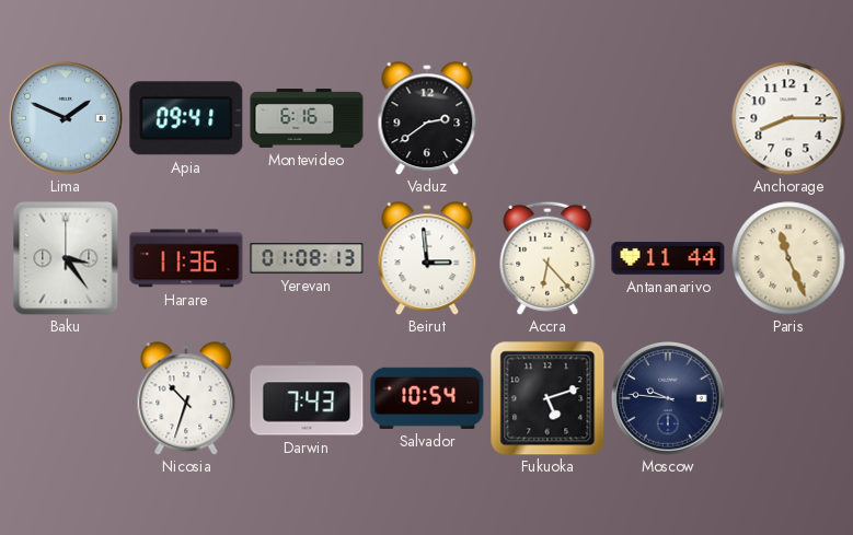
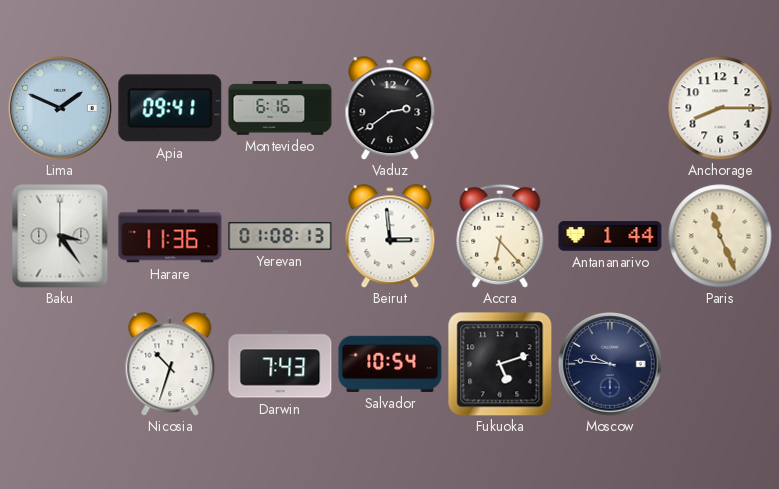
Antananarivo: 11:44 -> 1:44 (610, 236)
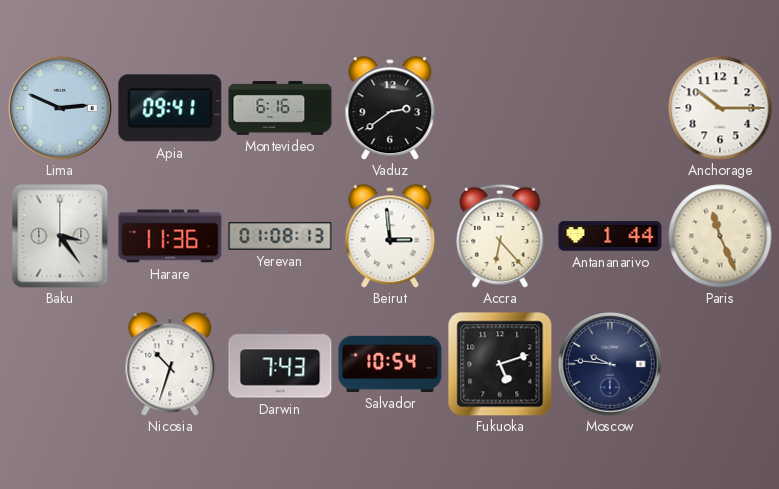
Lima: 1:49 -> 2:49 (60, 108)
Anchorage: 8:15 -> 10:15 (720, 108)
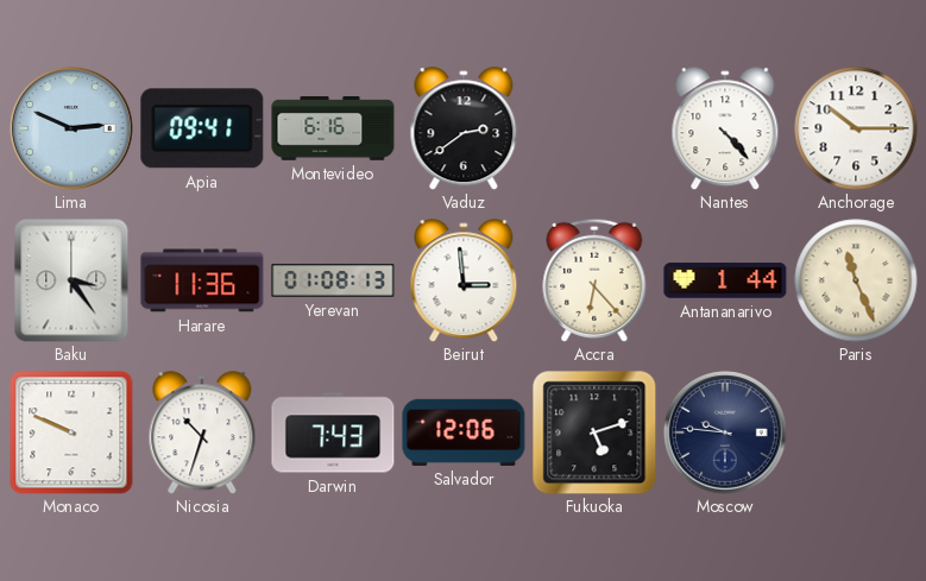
Nantes: none -> 4:23 (725, 128)
Monaco: none -> 9:49 (71, 432)
Salvador: 10:54 -> 12:06 (464, 432)
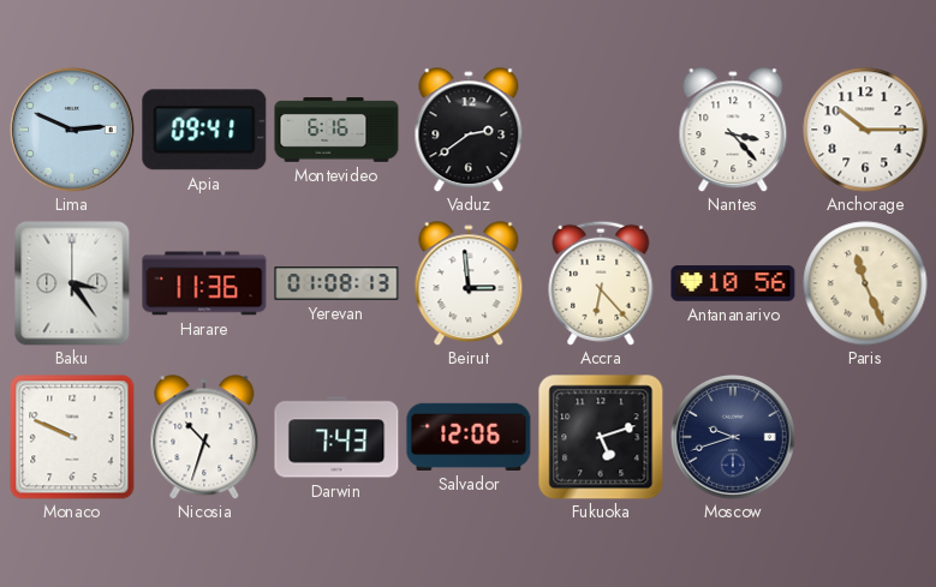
Nantes: 4:23 -> 3:23 (733, 130)
Antananarivo: 1:44 -> 10:56 (733, 283)
Moscow: 9:46 -> 9:42 (733, 437)
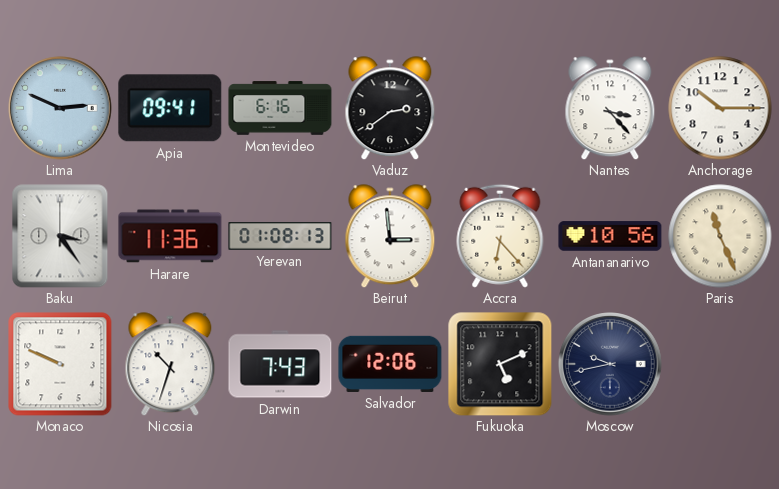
Fukuoka: 5:12 -> 5:11 (500, 364)
Moscow: 9:42 -> 9:43 (610, 364)
